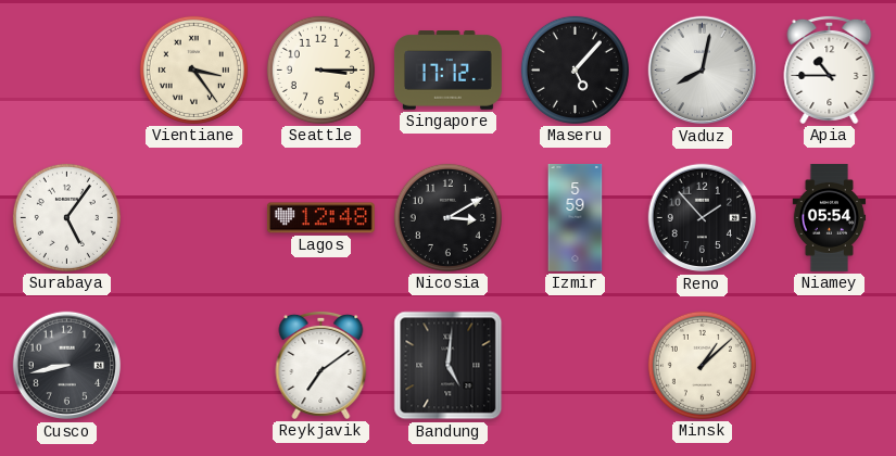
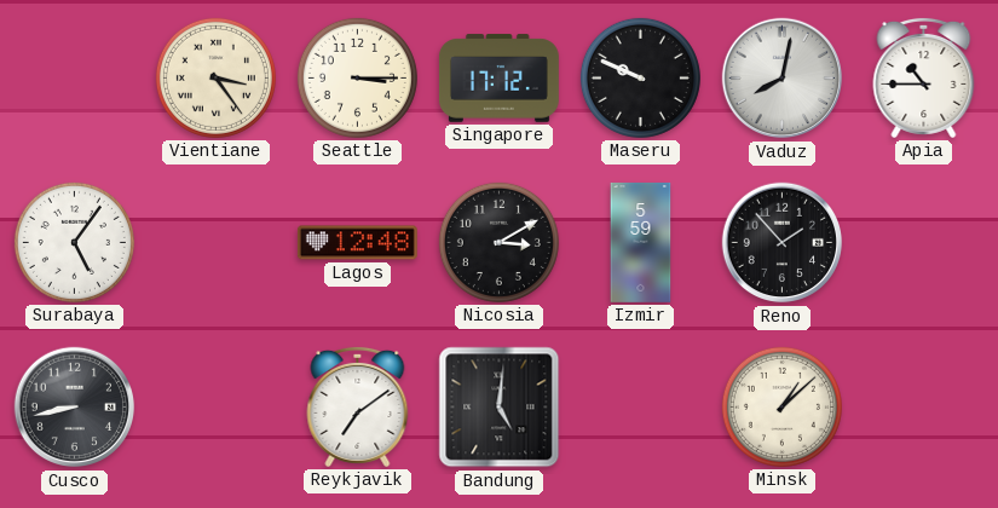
Maseru: 5:07 -> 9:49 (640, 77)
Niamey: 05:54 -> none (830, 218)
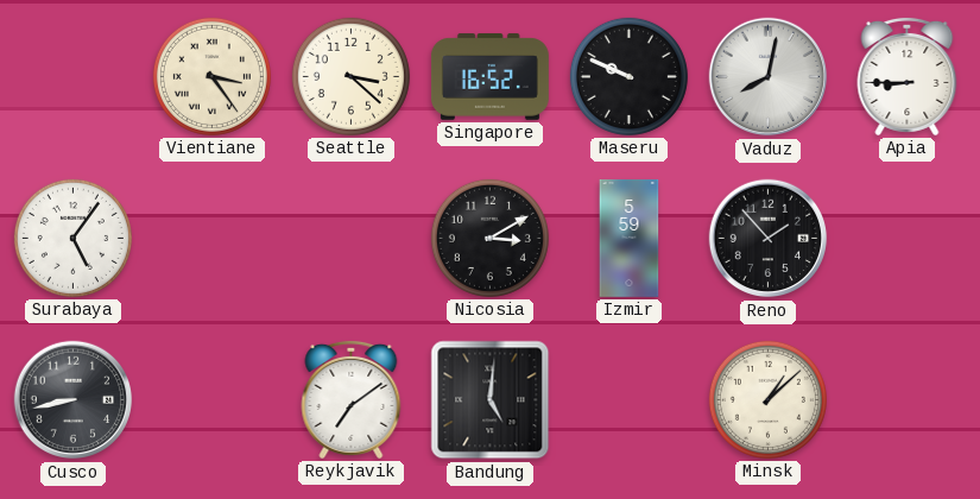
Seattle: 3:15 -> 3:22 (350, 76)
Singapore: 17:12 -> 16:52 (489, 77)
Apia: 10:45 -> 8:45 (908, 76)
Lagos: 12:48 -> none (357, 243)
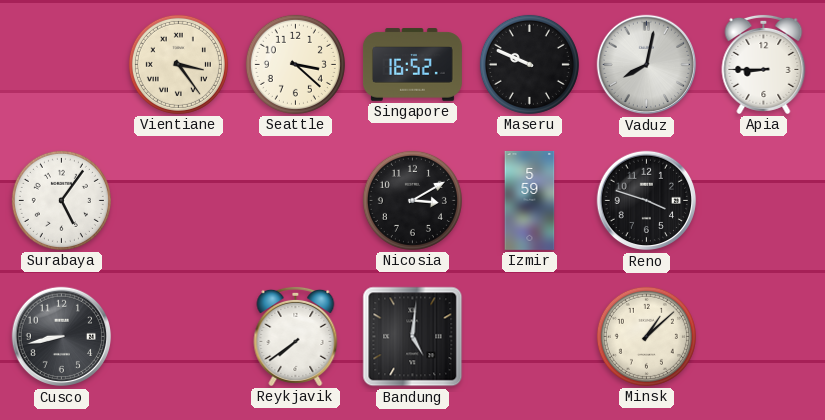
Reno: 1:53 -> 3:48 (647, 201)
Reykjavik: 7:09 -> 7:39 (296, 336)
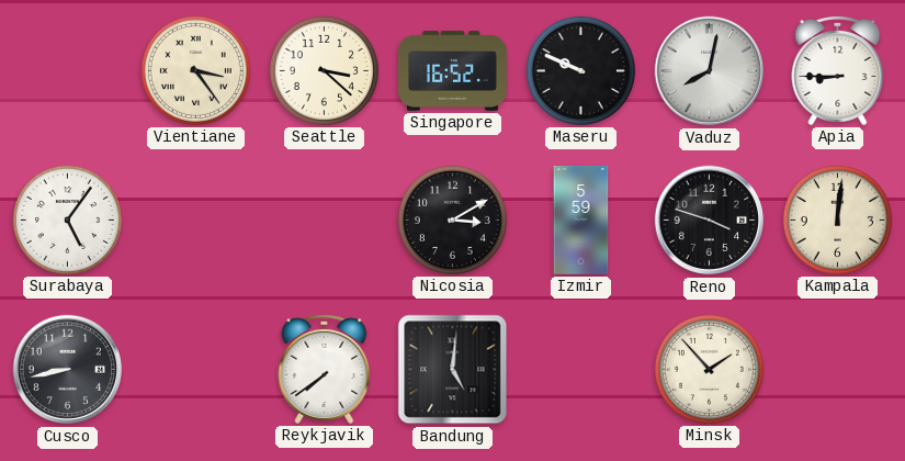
Kampala: none -> 12:01 (837, 220)
Minsk: 1:08 -> 1:53 (709, 369)
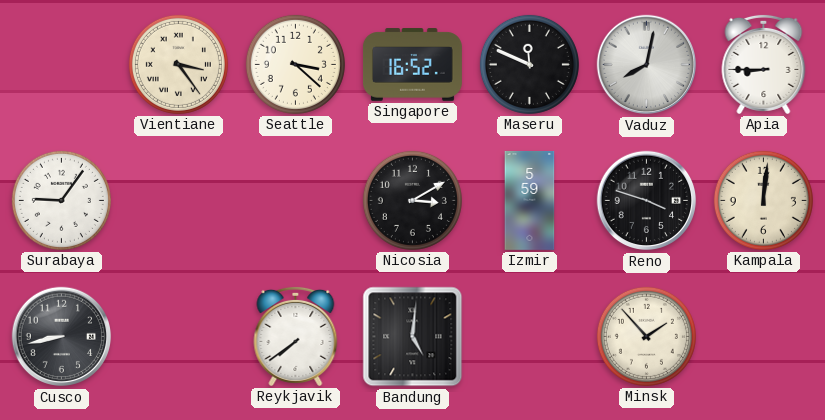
Maseru: 9:49 -> 11:49 (529, 64)
Surabaya: 5:06 -> 9:06 (61, 200)
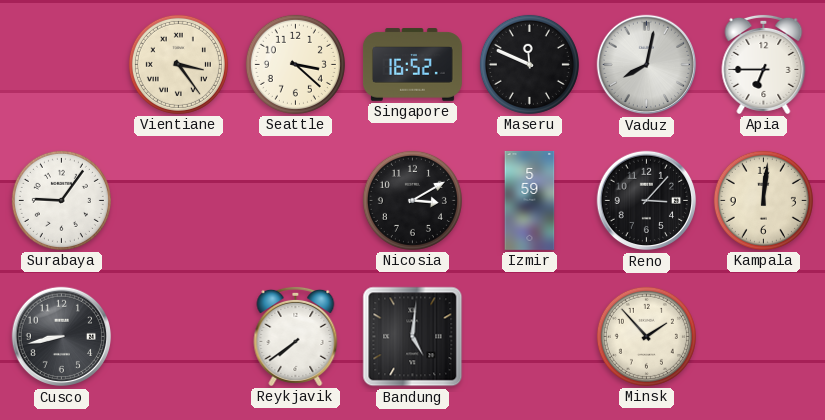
Apia: 8:45 -> 6:45 (764, 64)
Reno: 3:48 -> 3:07 (647, 201)
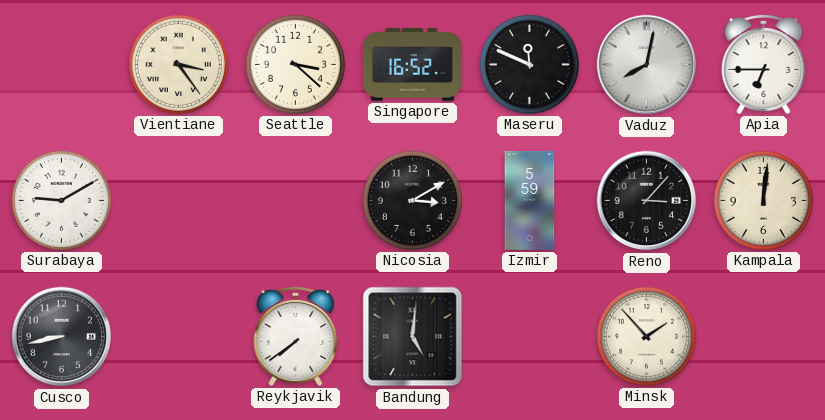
Surabaya: 9:06 -> 9:10 (61, 200)
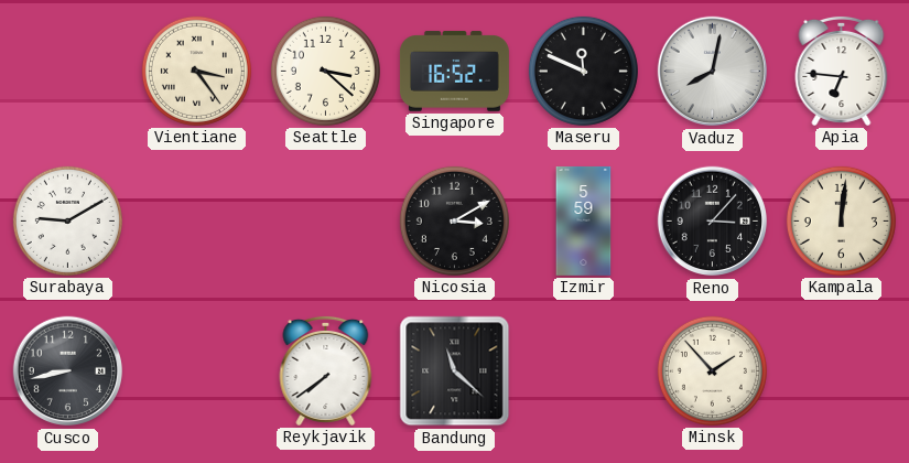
Apia: 6:45 -> 6:46 (842, 71)
Bandung: 5:01 -> 11:22 (455, 372)
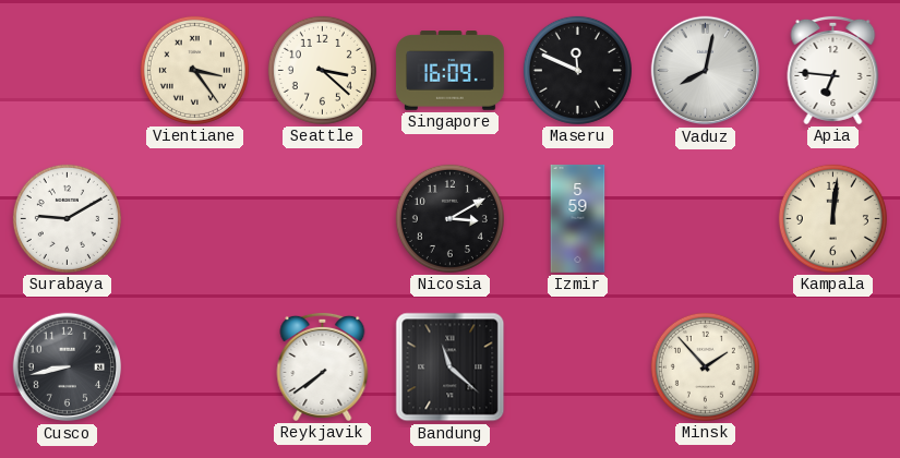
Singapore: 16:52 -> 16:09 (449, 71)
Reno: 3:07 -> none (713, 222)
